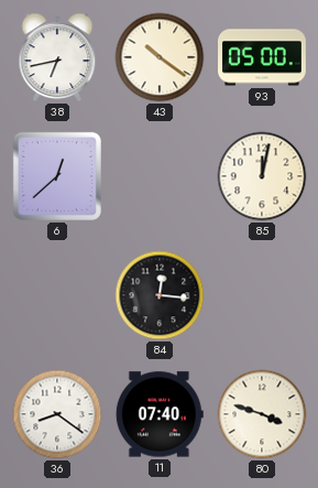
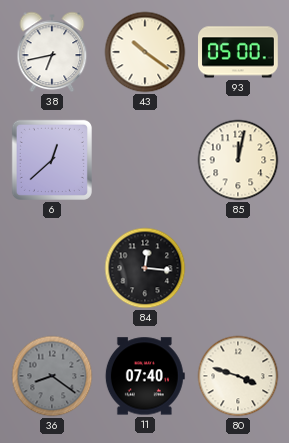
36 dial: white -> grey (52, 376)
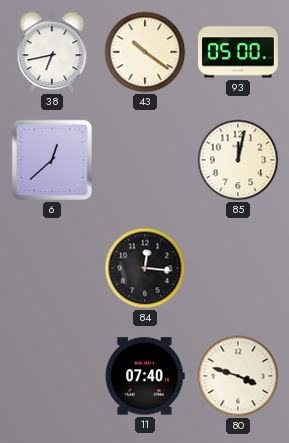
36: 8:21 -> none (52, 376)
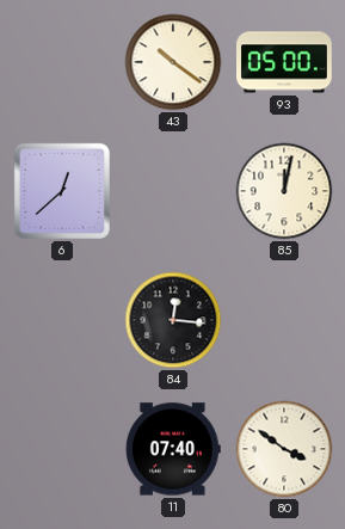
38: 6:43 -> none (52, 52)
80: 3:48 -> 3:51 (284, 449)
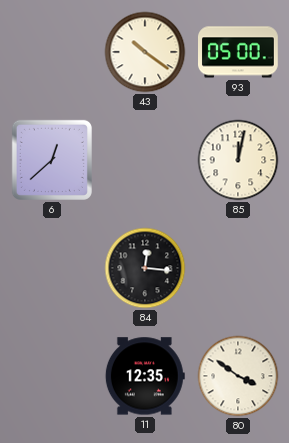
11: 07:40 -> 12:35 (145, 376)
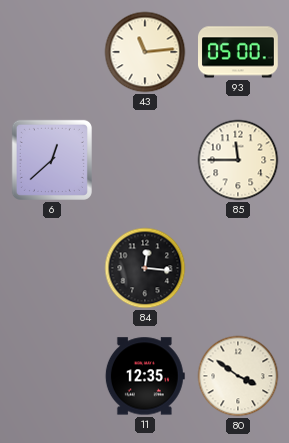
43: 10:21 -> 11:14 (145, 52)
85: 12:02 -> 11:45 (238, 160)
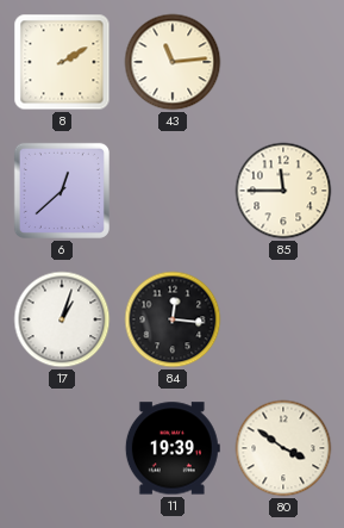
8: none -> 2:10 (62, 62)
93: 05:00 -> none (239, 52)
17: none -> 1:03 (62, 319)
11: 12:35 -> 19:39 (173, 448)
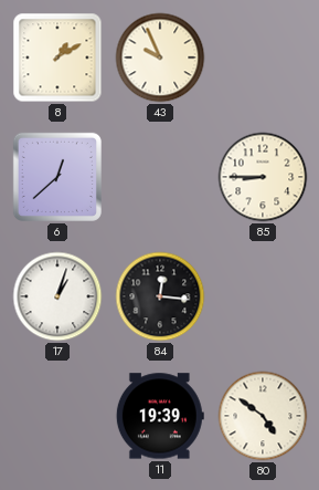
8: 2:10 -> 1:10 (57, 58)
43: 11:14 -> 9:56 (160, 58)
85: 11:45 -> 8:45 (263, 177)
80: 3:51 -> 4:51 (263, 416)
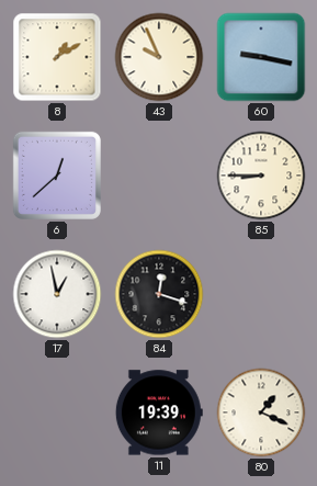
60: none -> 9:17 (261, 57)
17: 1:03 -> 12:58 (57, 294)
84: 12:16 -> 12:18 (159, 294)
80: 4:51 -> 1:19 (261, 412)
